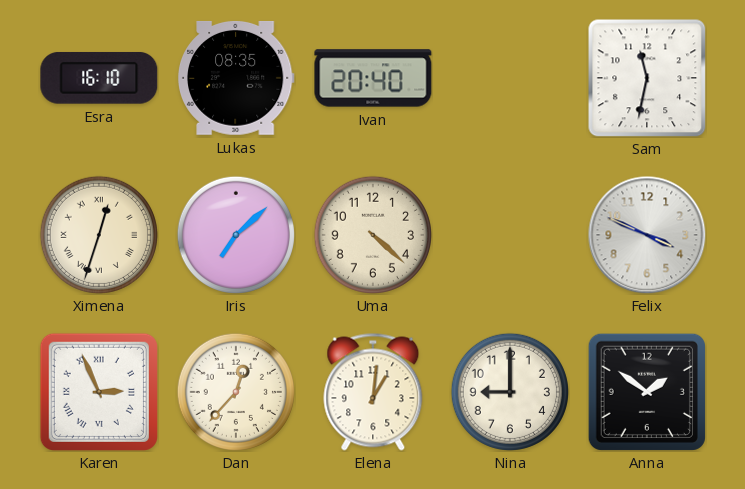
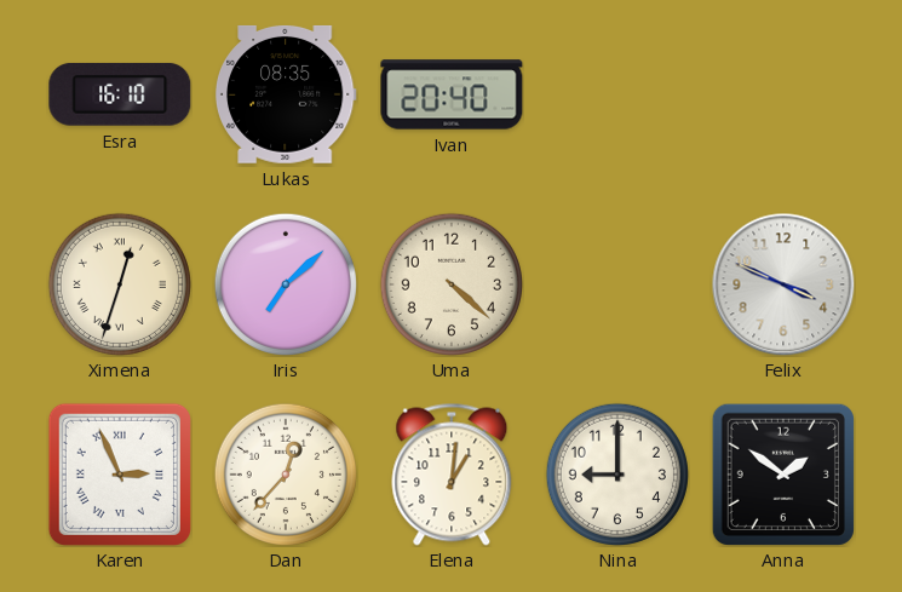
Sam: 11:32 -> none (647, 78)
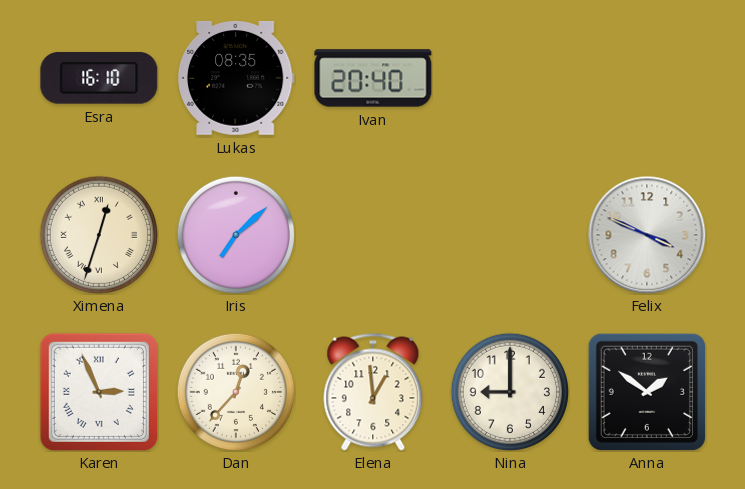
Uma: 4:22 -> none (452, 284)
Elena: 1:01 -> 12:59 (373, 392)
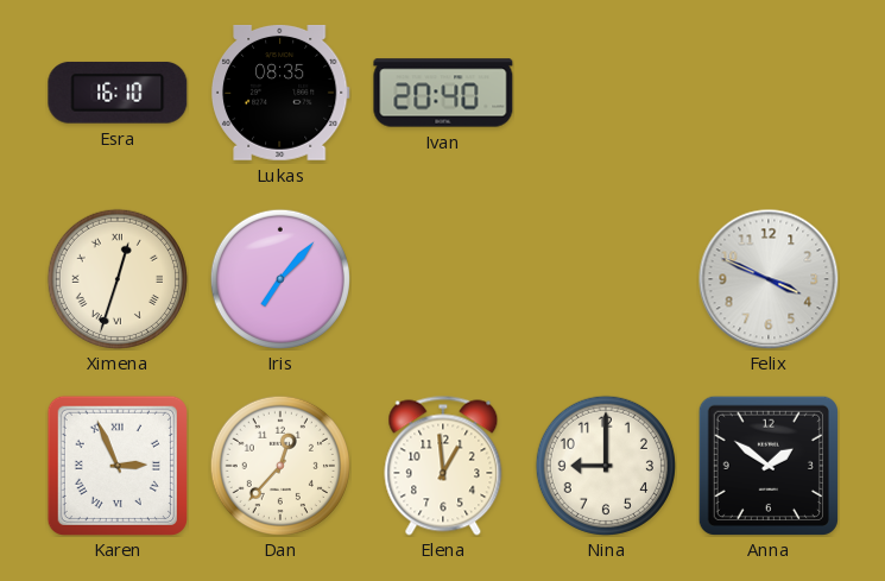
Iris: 7:08 -> 7:07 (280, 279)
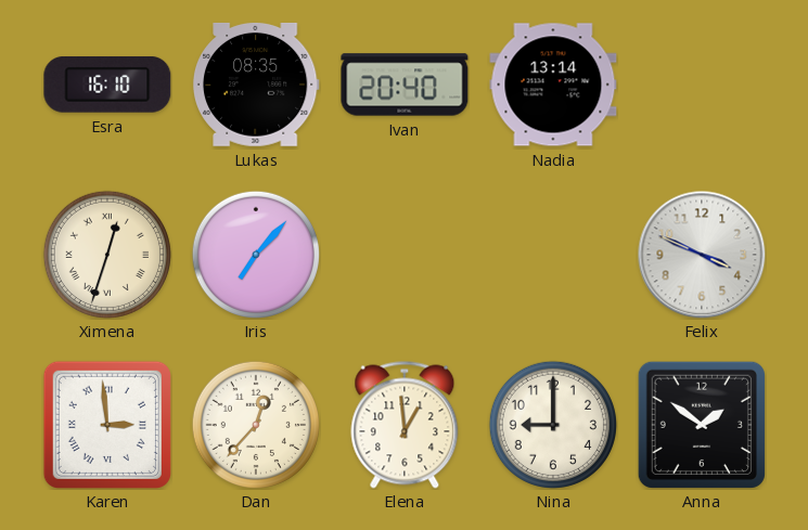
Nadia: none -> 13:14 (553, 85)
Karen: 2:56 -> 2:59 (107, 425)
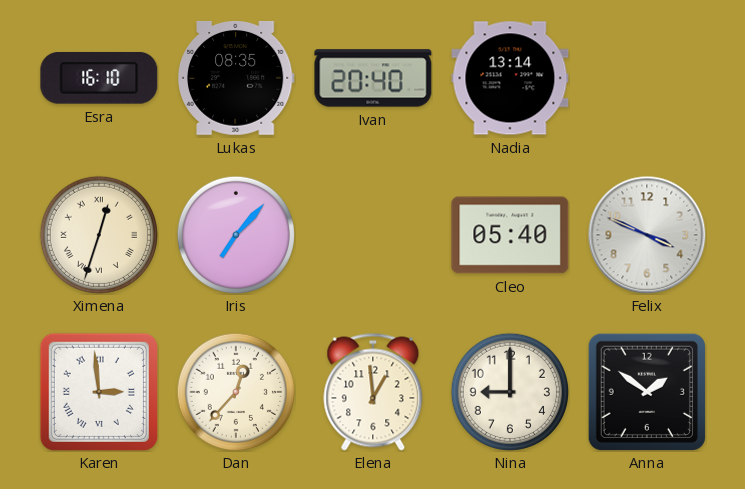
Cleo: none -> 05:40 (510, 235)
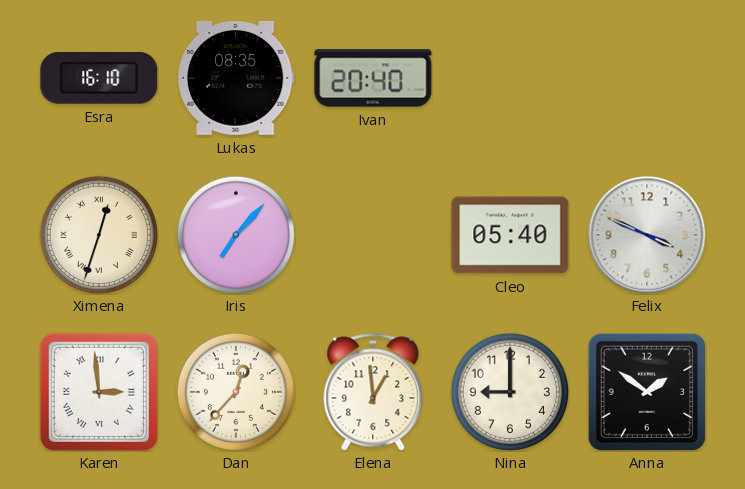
Nadia: 13:14 -> none (510, 78)
